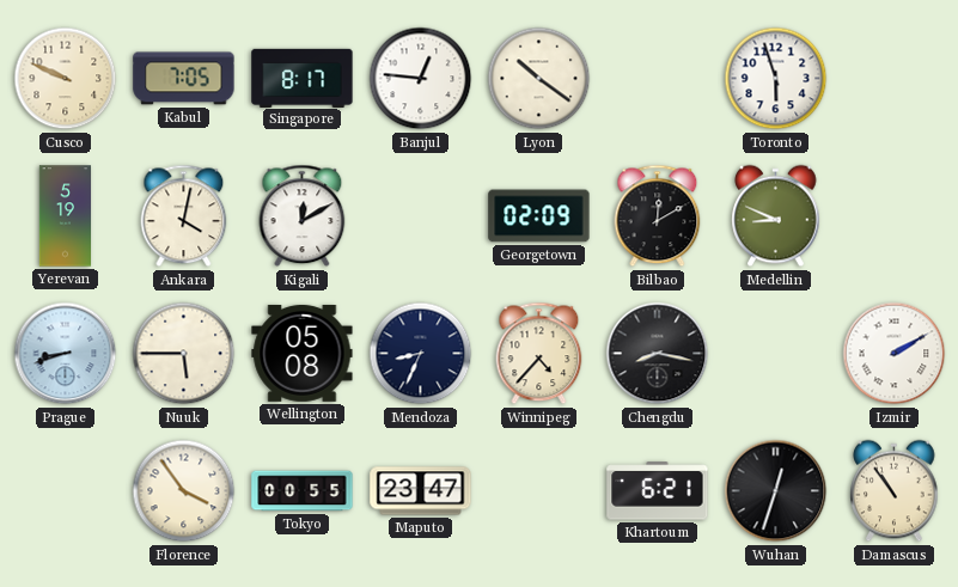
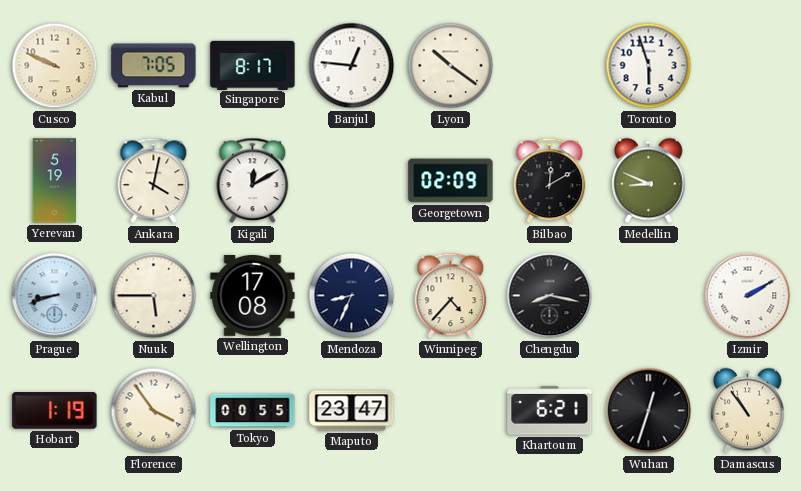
Wellington: 05:08 -> 17:08 (253, 295)
Hobart: none -> 1:19 (55, 411)
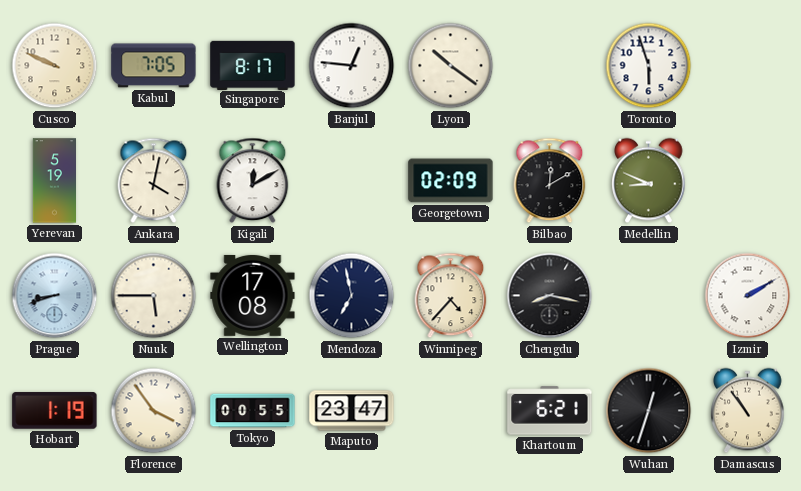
Mendoza: 8:34 -> 6:58 (352, 296)
